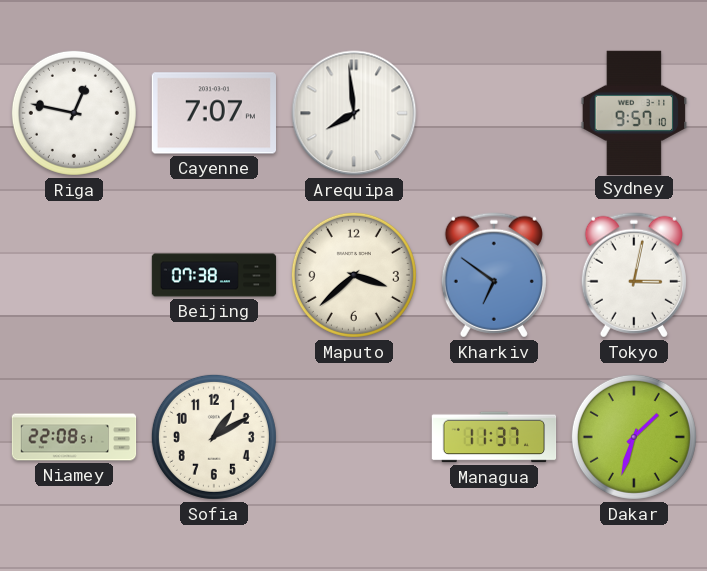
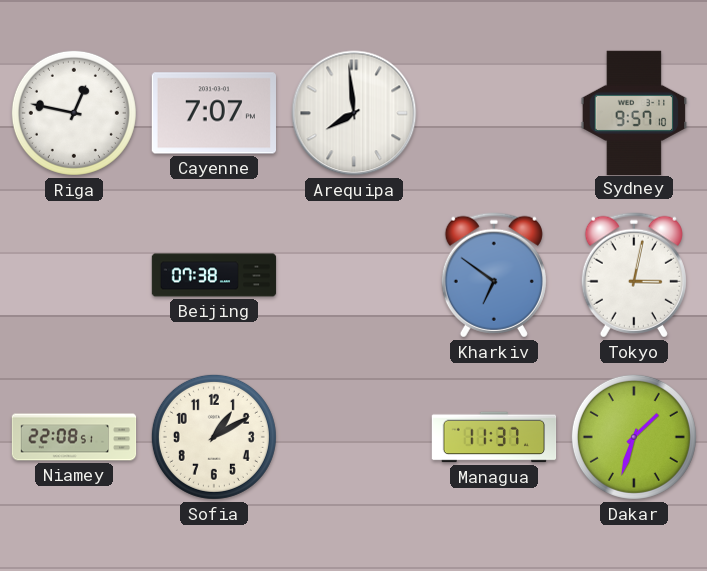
Maputo: 3:38 -> none (354, 275)
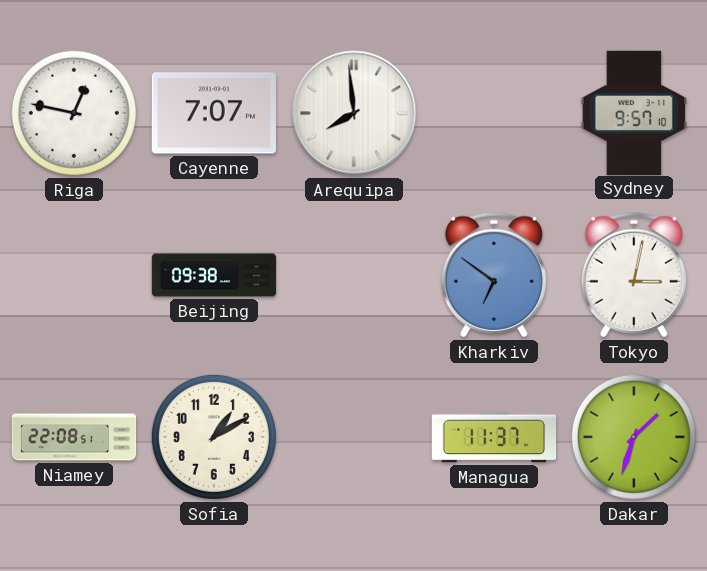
Beijing: 07:38 -> 09:38 (214, 275)
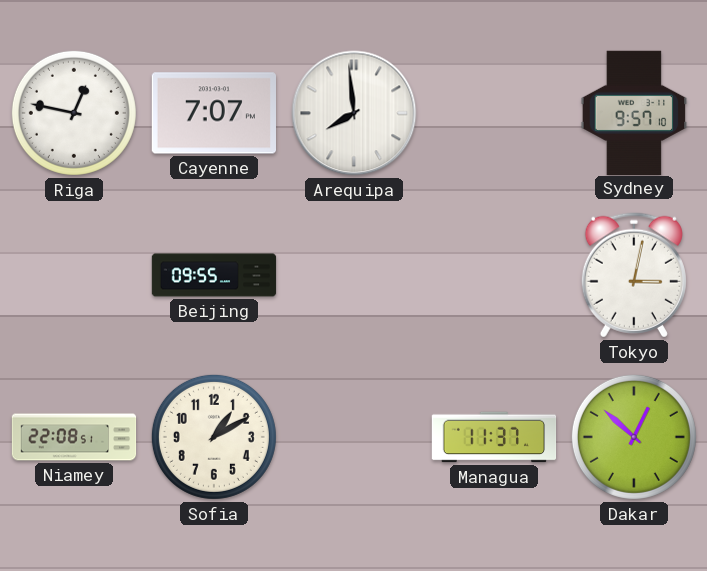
Beijing: 09:38 -> 09:55 (214, 275)
Kharkiv: 6:51 -> none (494, 275)
Dakar: 1:33 -> 12:52 (634, 437)
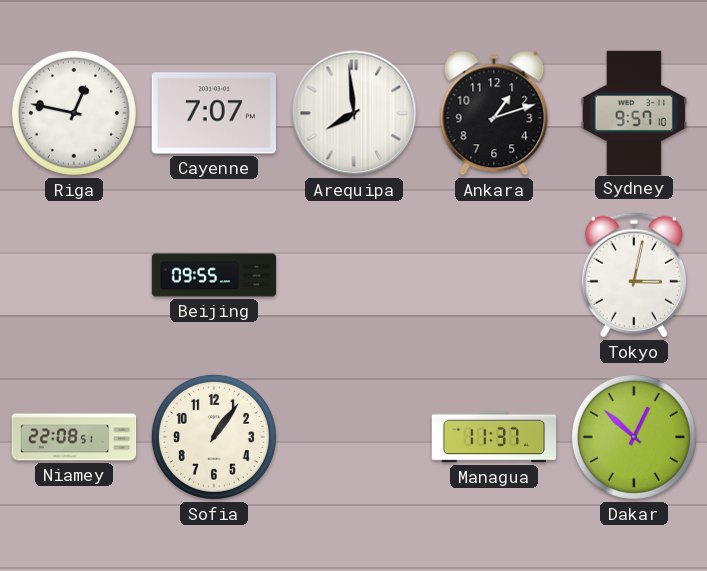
Ankara: none -> 1:12 (494, 113)
Sofia: 1:10 -> 1:06 (214, 437)
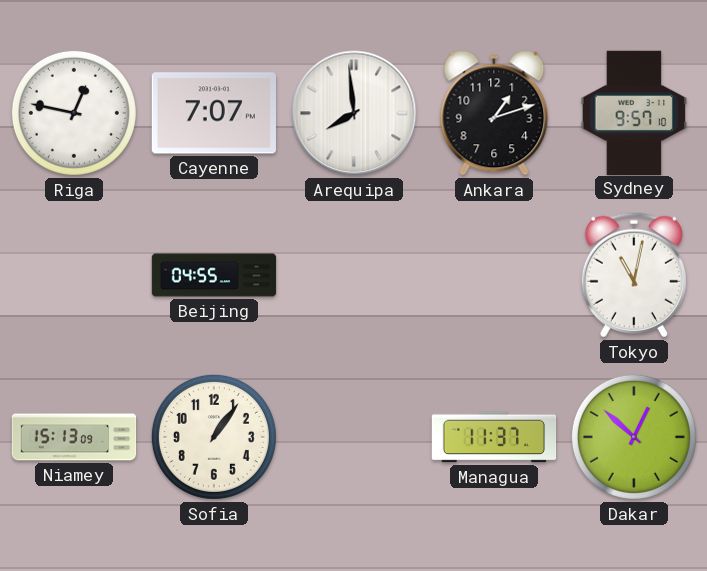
Beijing: 09:55 -> 04:55 (214, 275)
Tokyo: 3:02 -> 11:02 (634, 275)
Niamey: 22:08 -> 15:13 (74, 437)
